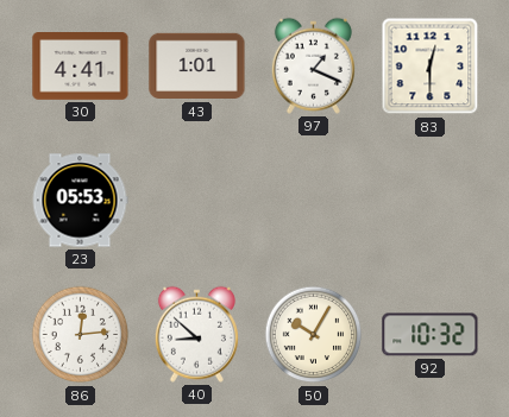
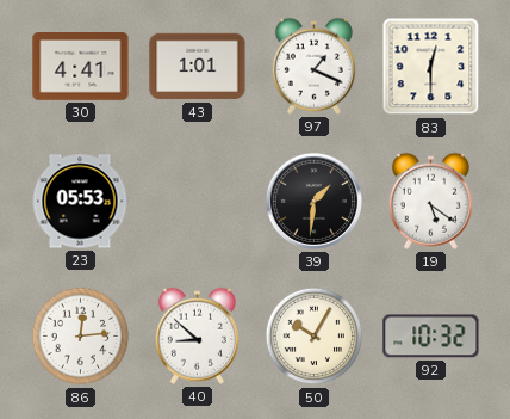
39: none -> 1:31 (313, 201)
19: none -> 5:21 (430, 201)
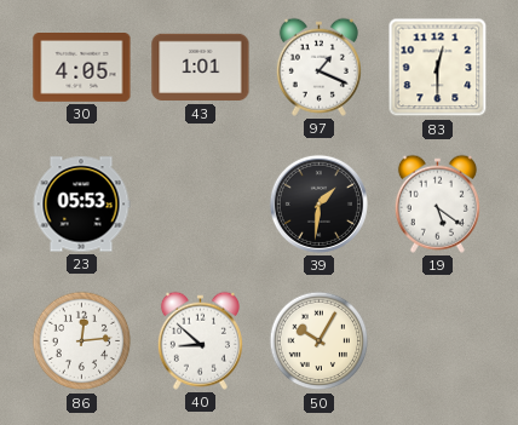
30: 4:41 -> 4:05 (82, 68)
92: 10:32 -> none (431, 337)
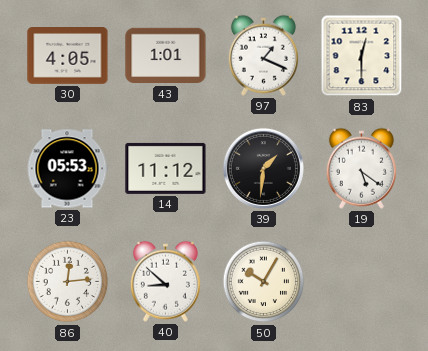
14: none -> 11:12 (166, 168)
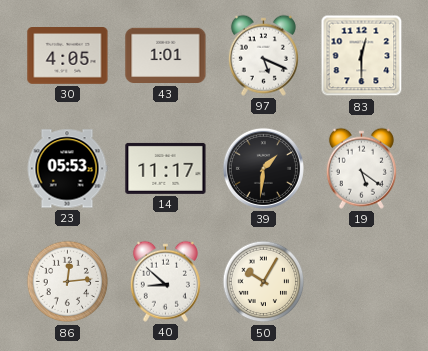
97: 1:19 -> 5:19 (263, 55)
14: 11:12 -> 11:17 (166, 168)
